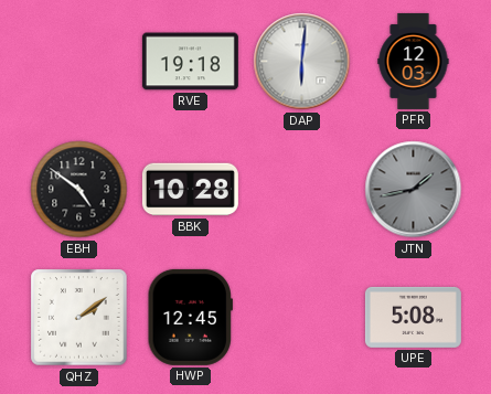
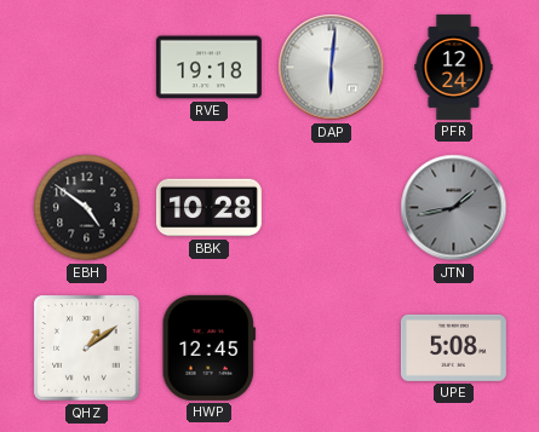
PFR: 12:03 -> 12:24 (454, 67)
QHZ: 2:09 -> 1:09 (87, 349)
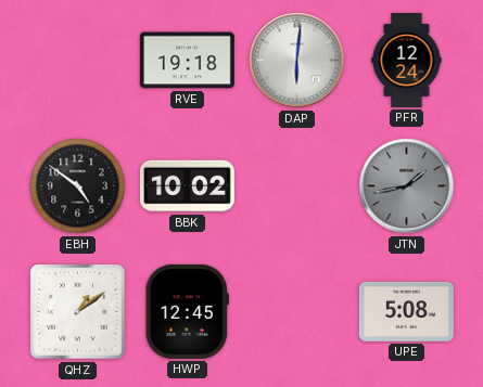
BBK: 10:28 -> 10:02 (187, 186)
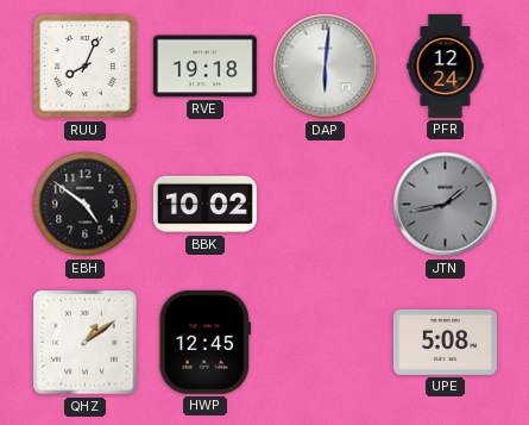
RUU: none -> 8:04 (86, 67)
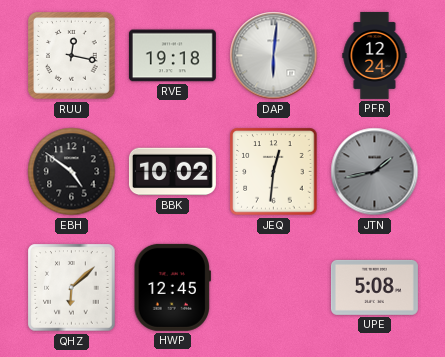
RUU: 8:04 -> 12:17 (72, 56)
JEQ: none -> 12:31 (274, 172)
QHZ: 1:09 -> 6:08 (72, 288)
